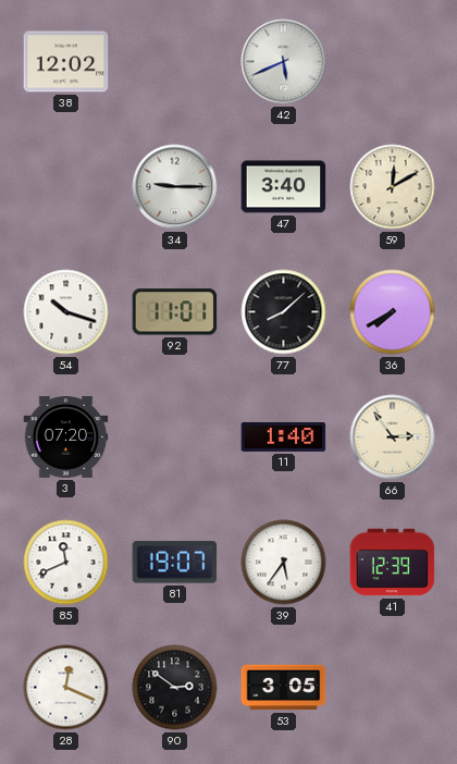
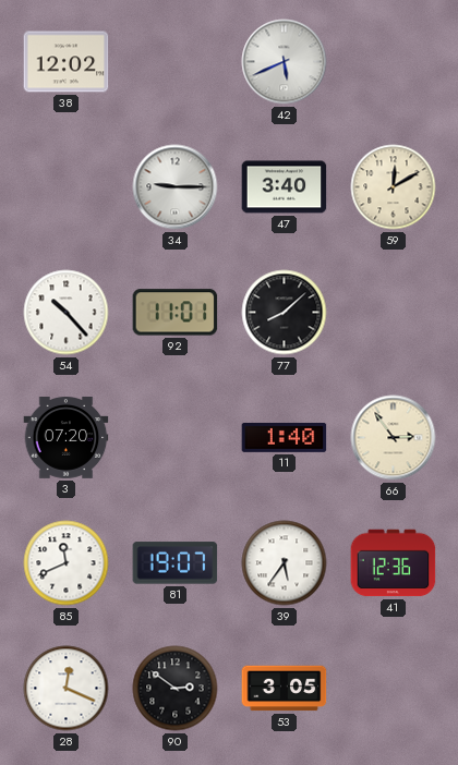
54: 10:18 -> 10:23 (67, 313)
36: 7:40 -> none (393, 312)
41: 12:39 -> 12:36 (394, 563)
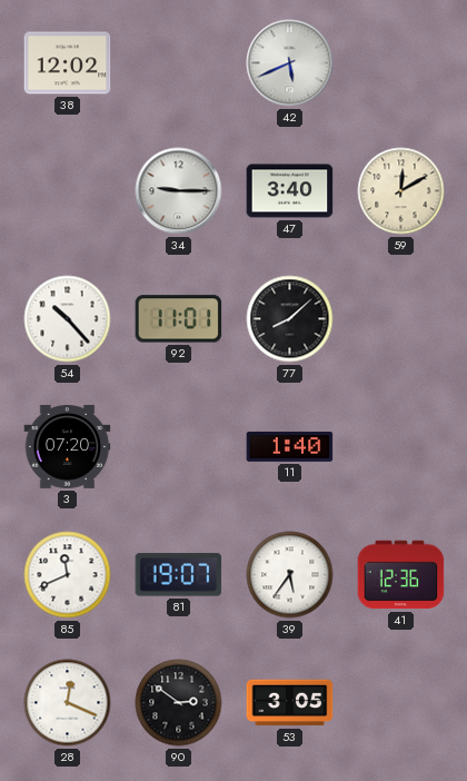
66: 2:54 -> none (394, 438)
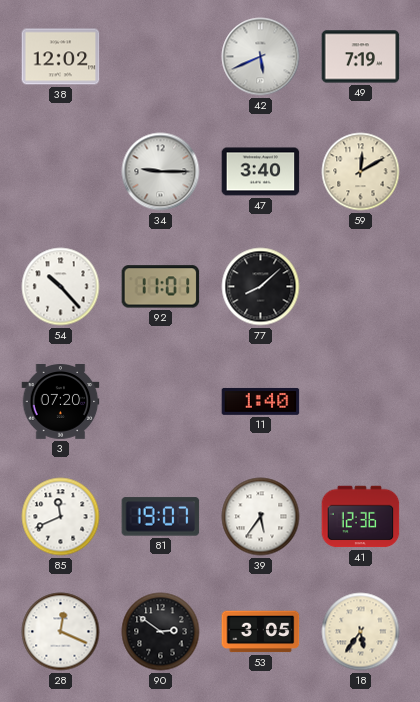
49: none -> 7:19 (361, 57)
18: none -> 5:36 (361, 632)
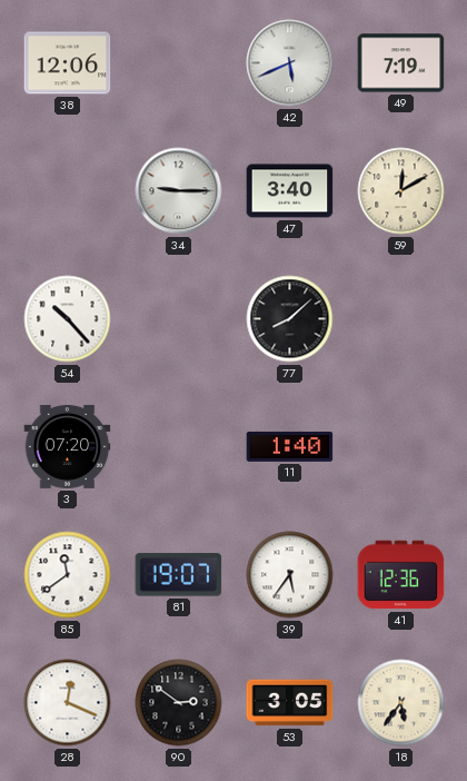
38: 12:02 -> 12:06 (68, 63)
92: 11:01 -> none (161, 287)
85: 11:41 -> 11:39 (68, 575)
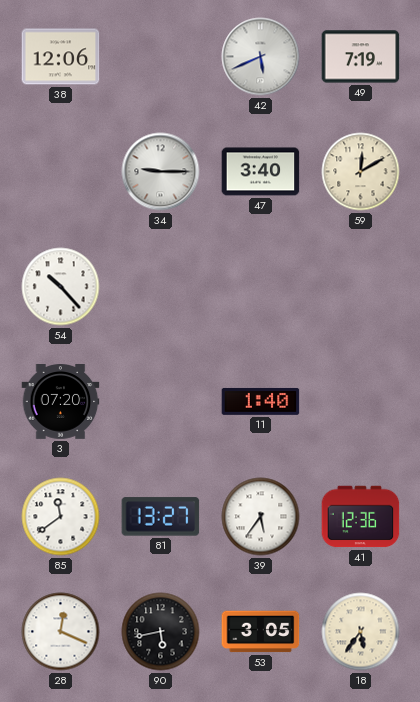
77: 8:08 -> none (290, 319)
81: 19:07 -> 13:27 (161, 517)
90: 2:51 -> 5:43 (161, 632)
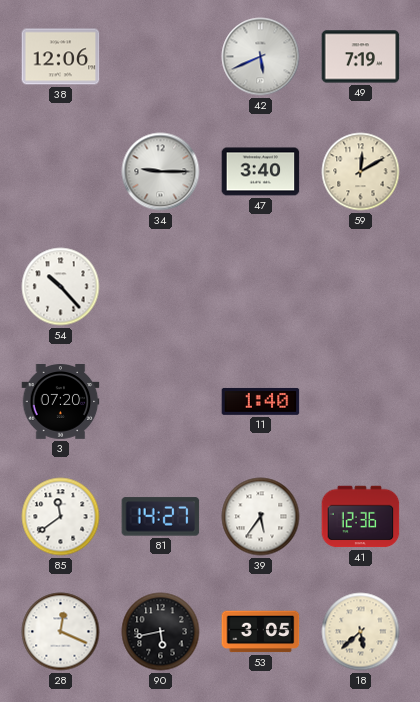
81: 13:27 -> 14:27 (161, 517)
18: 5:36 -> 5:38 (361, 632)
